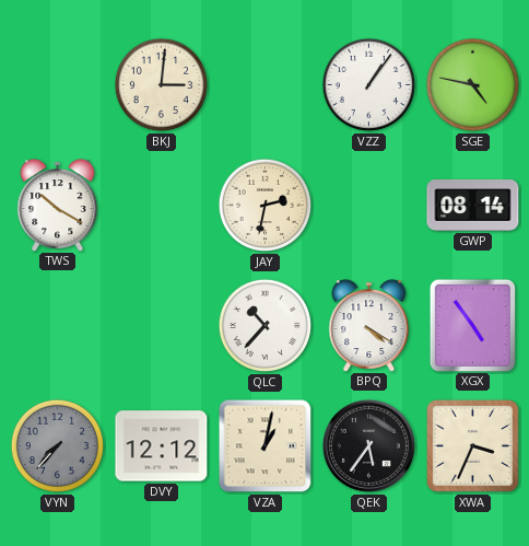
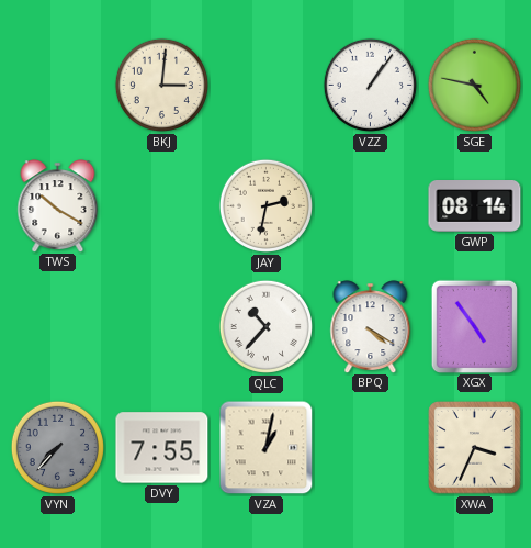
DVY: 12:12 -> 7:55 (162, 448)
QEK: 5:36 -> none (368, 445)
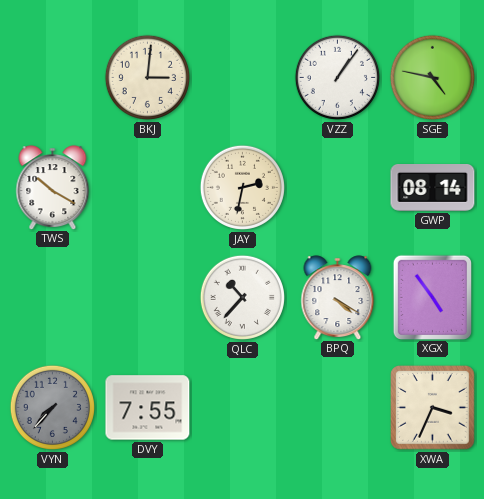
VZA: 1:02 -> none (267, 448)
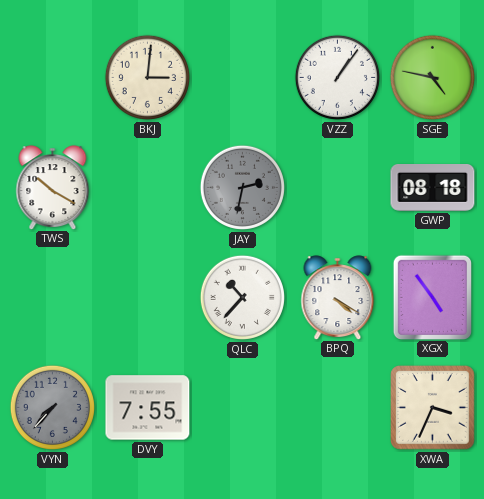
JAY dial: cream -> grey (242, 187)
GWP: 08:14 -> 08:18 (433, 188)
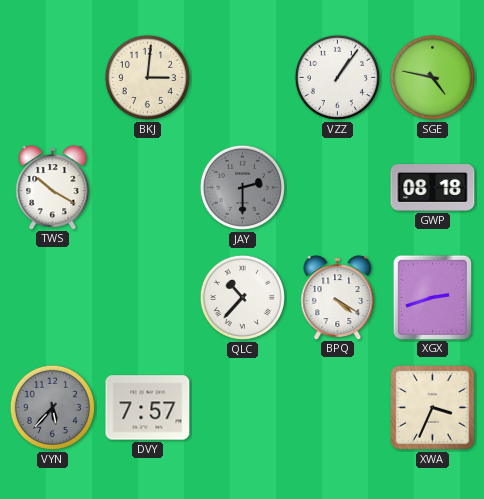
JAY: 2:32 -> 2:30 (242, 187)
XGX: 4:54 -> 2:42 (432, 297)
VYN: 7:37 -> 5:37 (52, 407)
DVY: 7:55 -> 7:57 (148, 408)
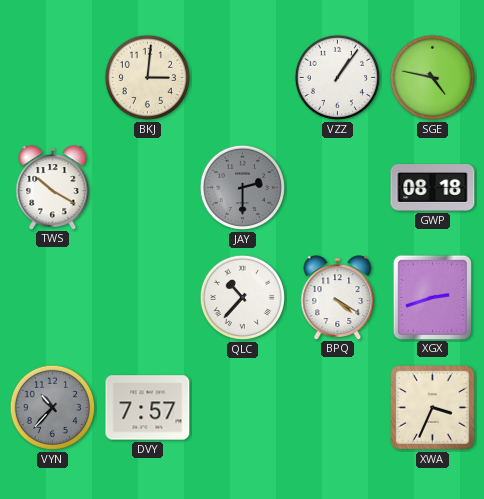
VYN: 5:37 -> 10:37 (52, 407)
